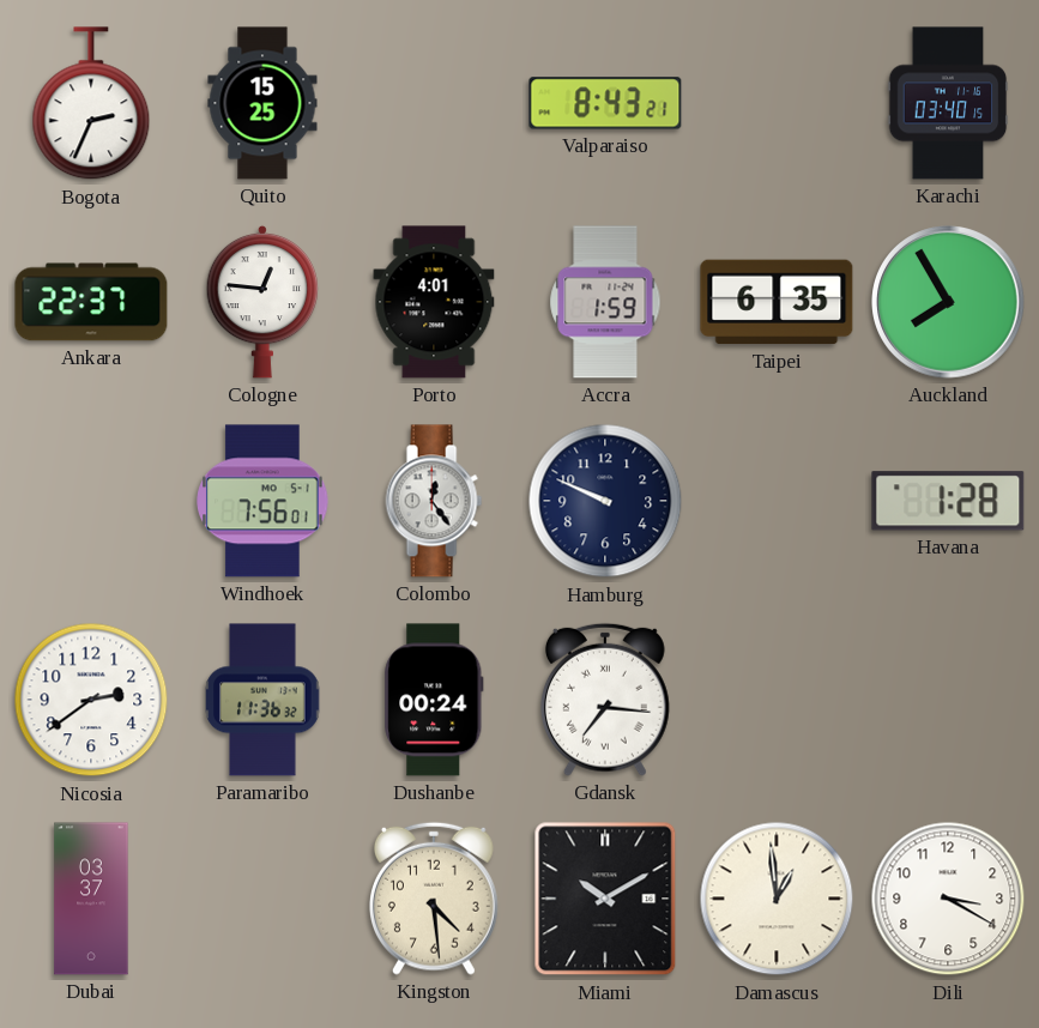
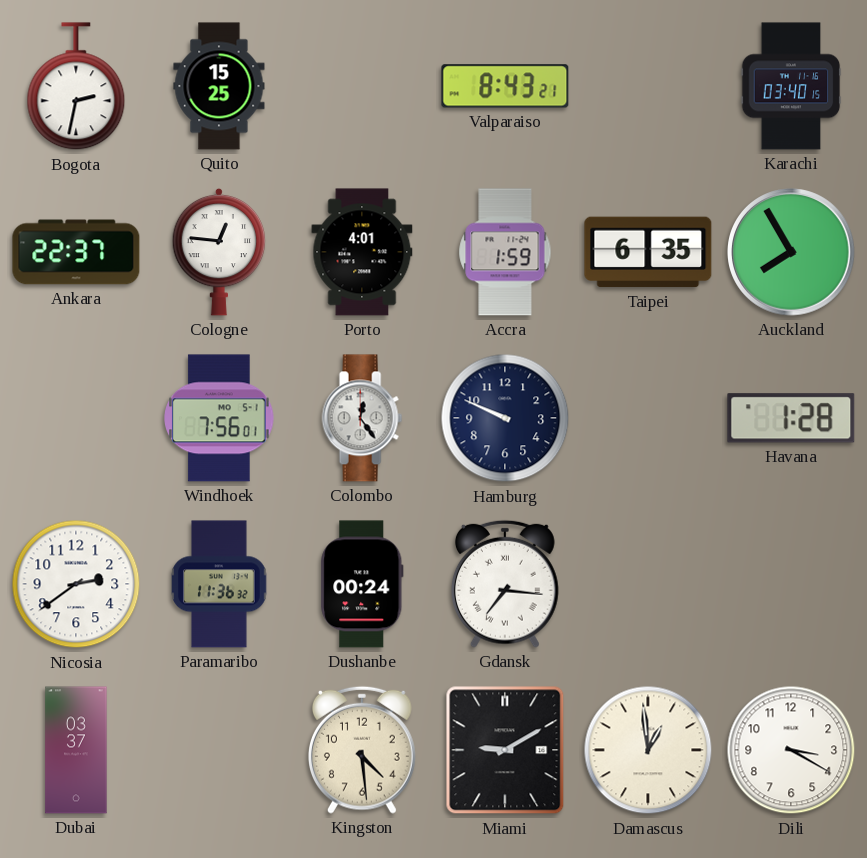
Bogota: 2:34 -> 2:32 (76, 87)
Miami: 10:10 -> 9:10 (505, 750)
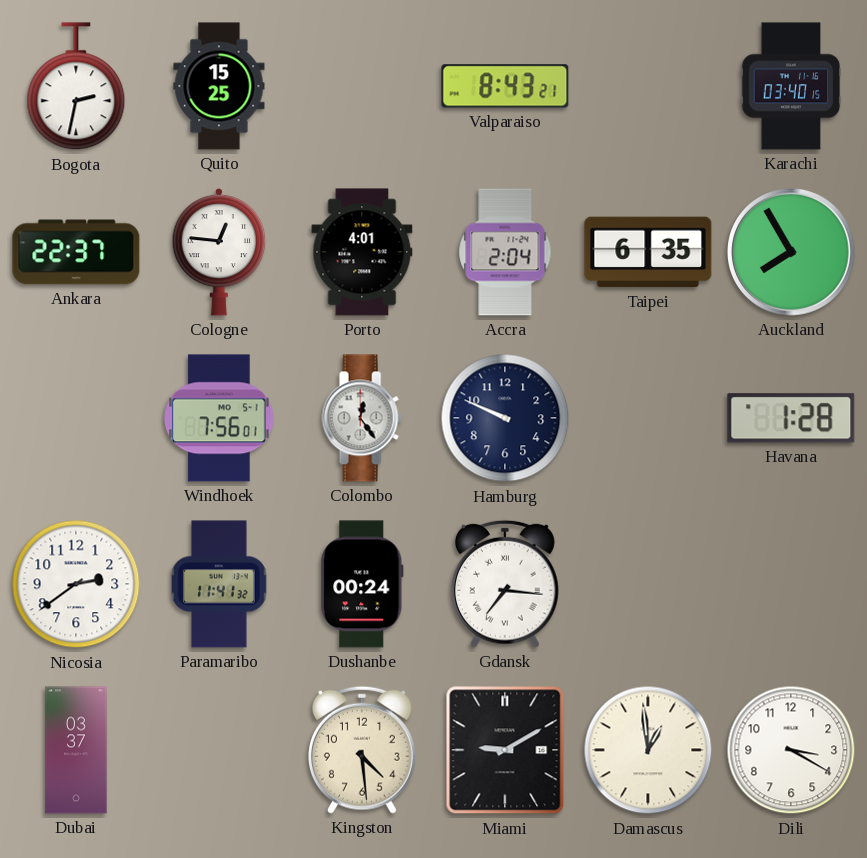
Accra: 1:59 -> 2:04 (505, 252)
Paramaribo: 11:36 -> 11:41 (219, 584)
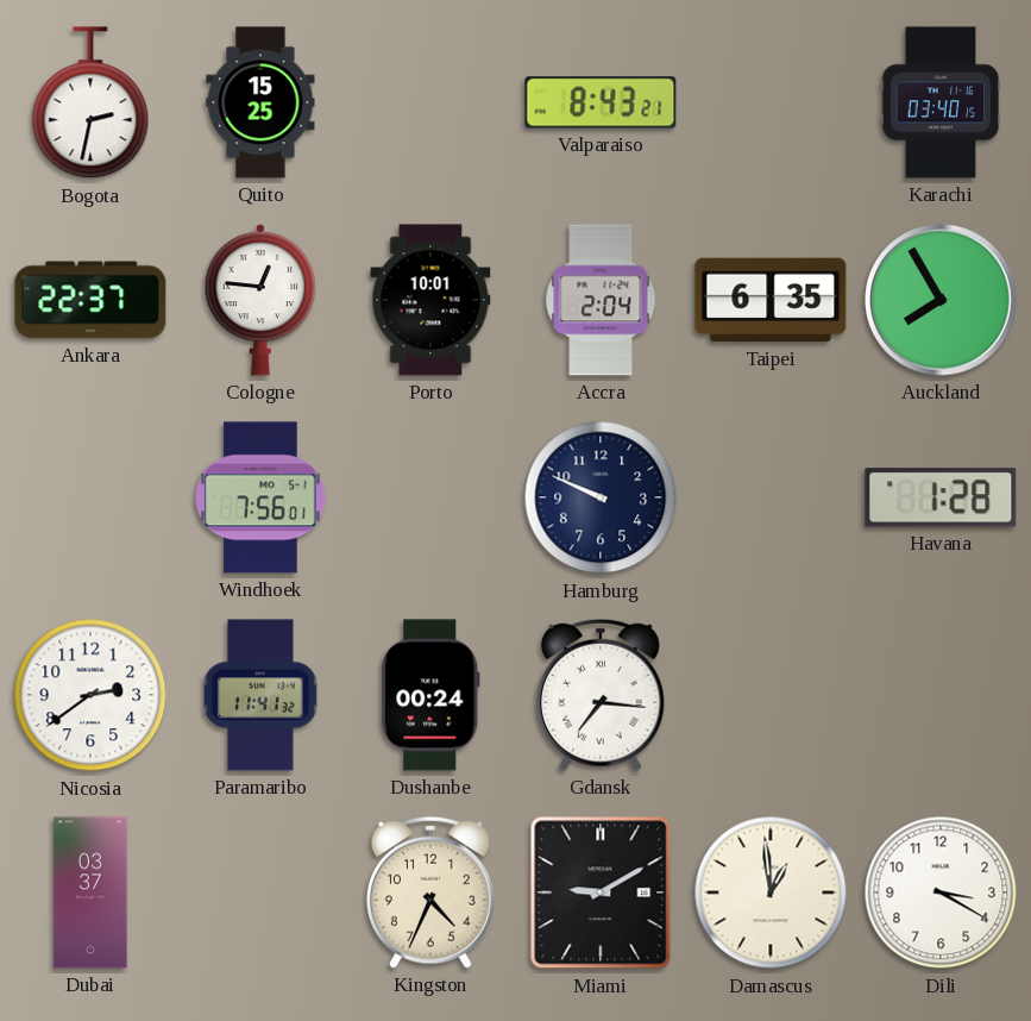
Porto: 4:01 -> 10:01 (430, 300)
Colombo: 12:24 -> none (362, 418)
Kingston: 4:29 -> 4:34 (430, 892)
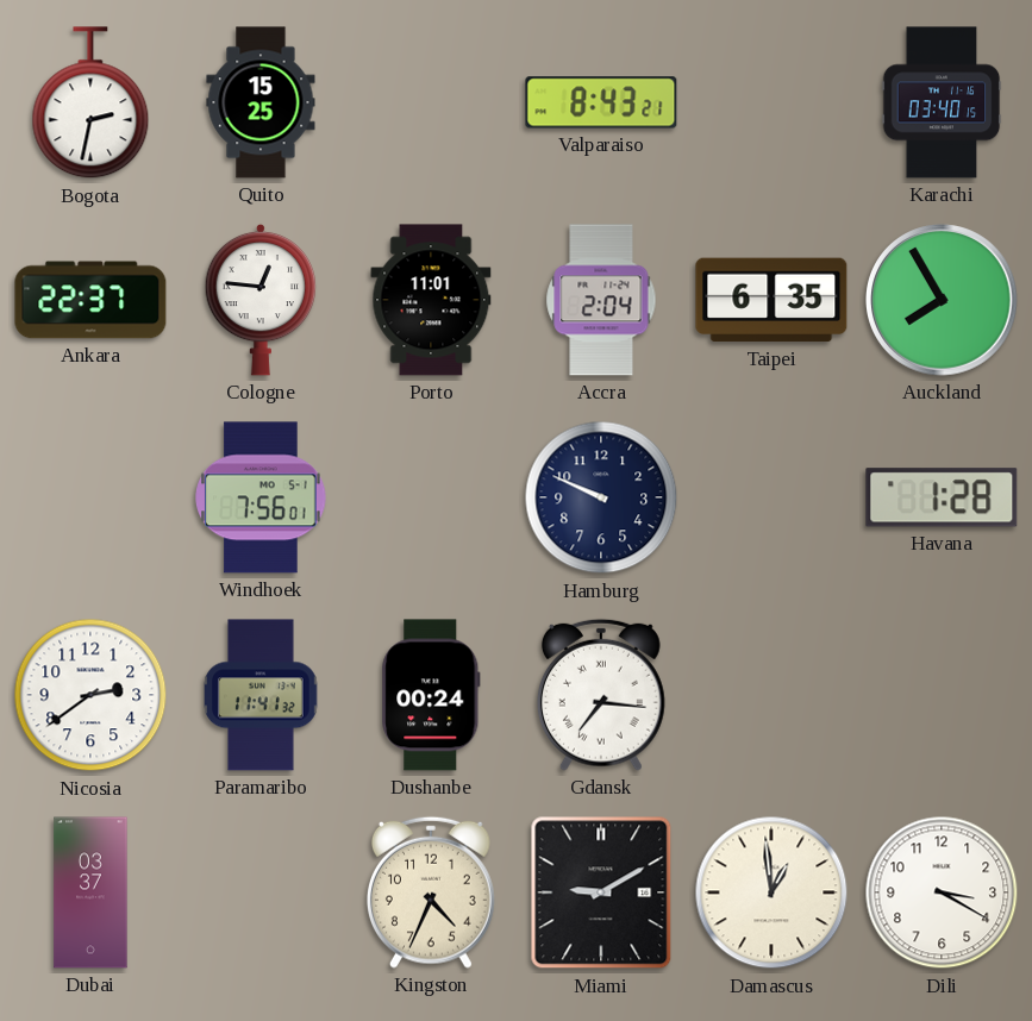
Porto: 10:01 -> 11:01 (431, 300)
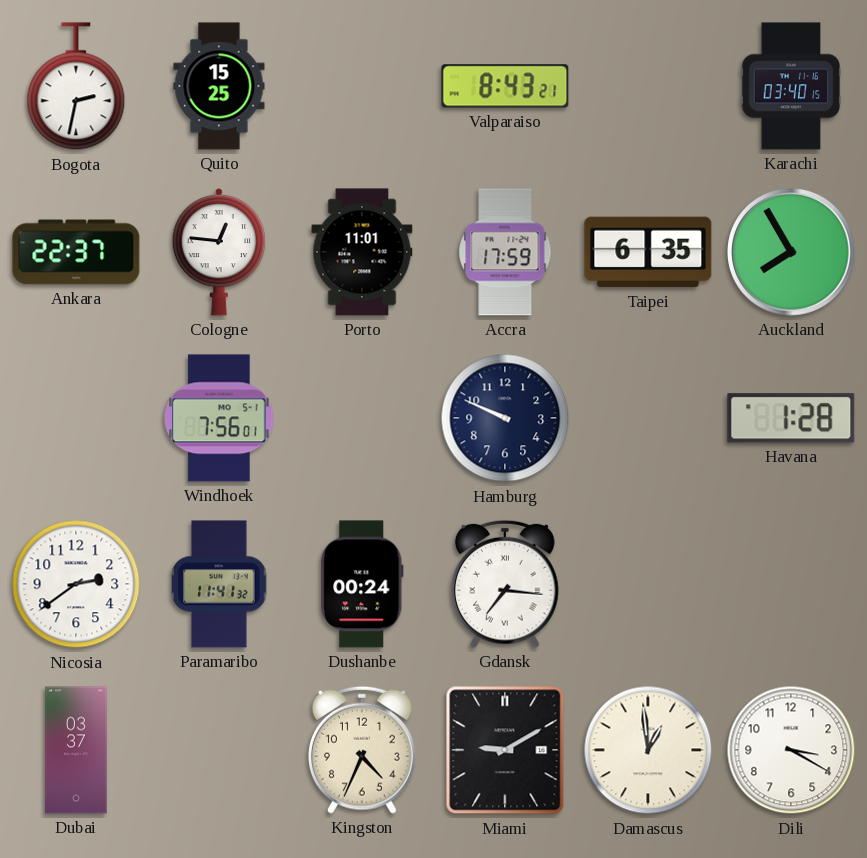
Accra: 2:04 -> 17:59 (505, 252)
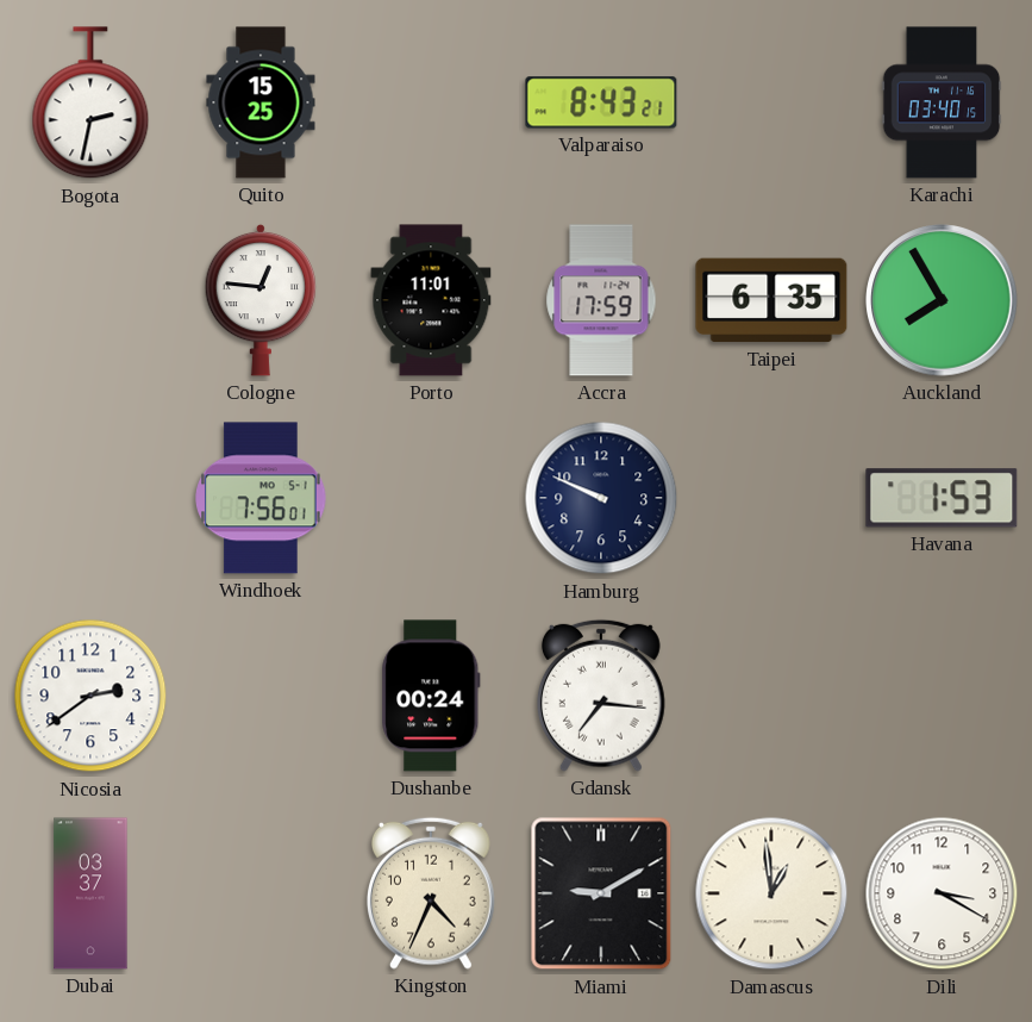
Ankara: 22:37 -> none (76, 252)
Havana: 1:28 -> 1:53 (942, 498)
Paramaribo: 11:41 -> none (219, 584)
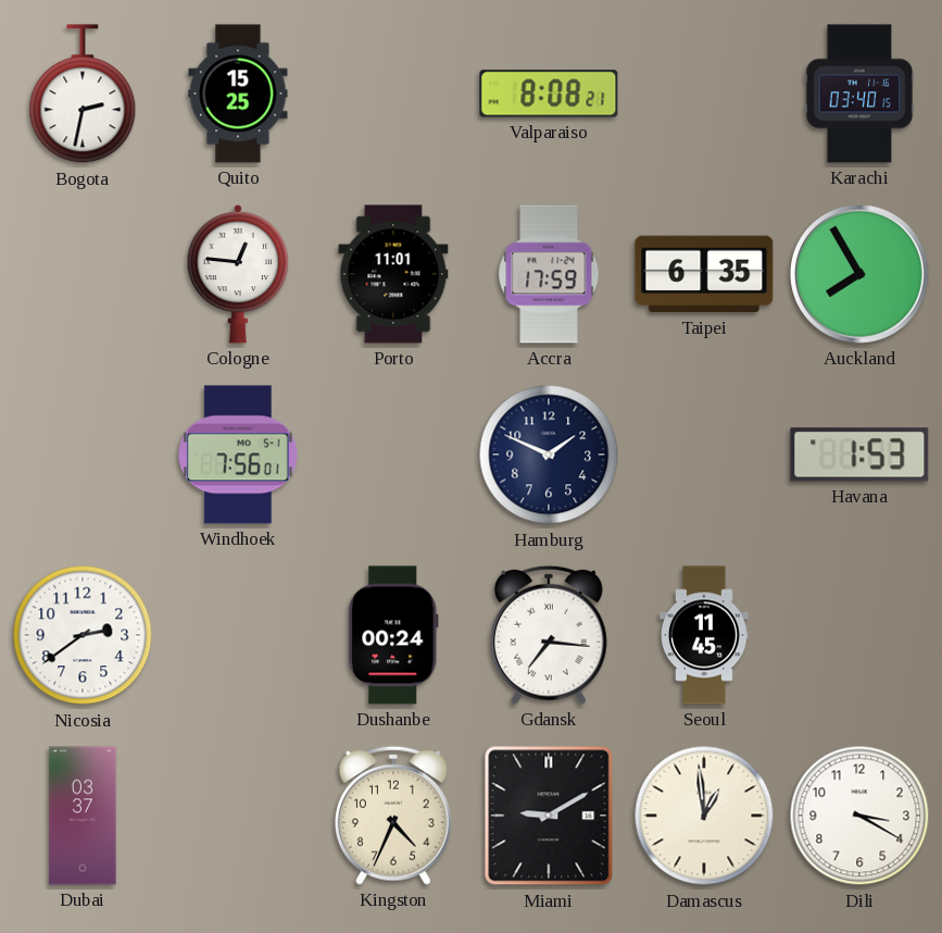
Valparaiso: 8:43 -> 8:08 (549, 94)
Hamburg: 9:49 -> 1:49 (549, 455)
Seoul: none -> 11:45 (705, 635)
